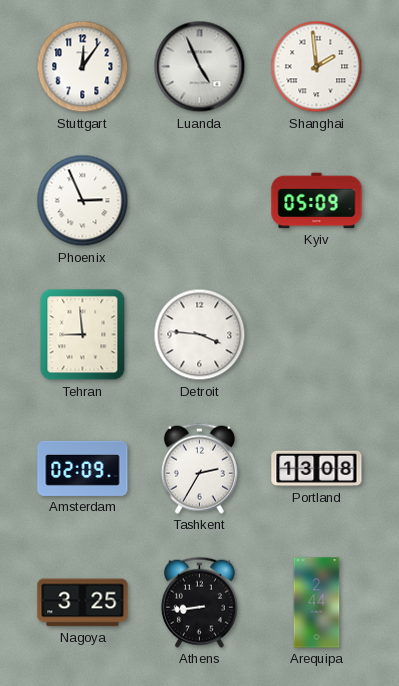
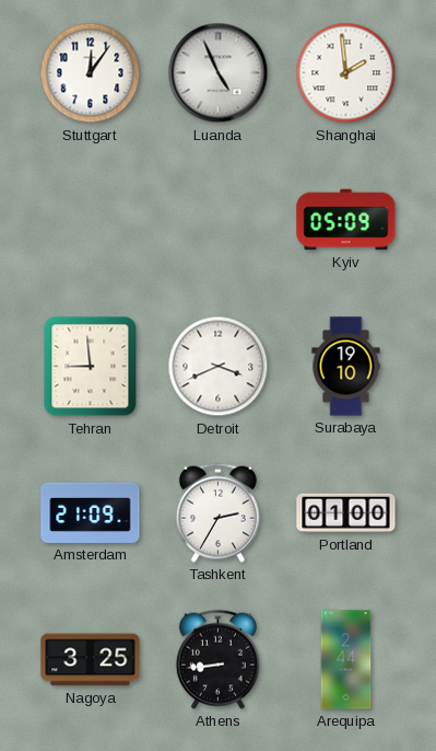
Phoenix: 2:56 -> none (83, 201)
Detroit: 3:46 -> 3:41 (219, 367)
Surabaya: none -> 19:10 (346, 367)
Amsterdam: 02:09 -> 21:09 (91, 512)
Portland: 13:08 -> 01:00 (346, 513)
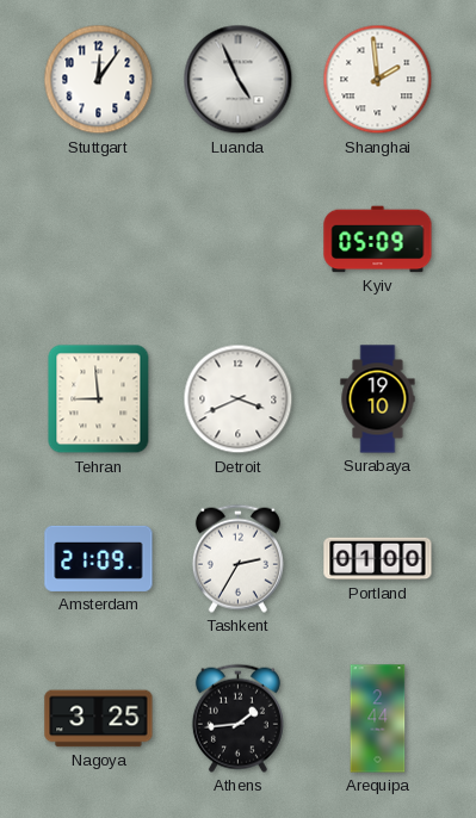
Athens: 8:44 -> 1:44 (237, 718)
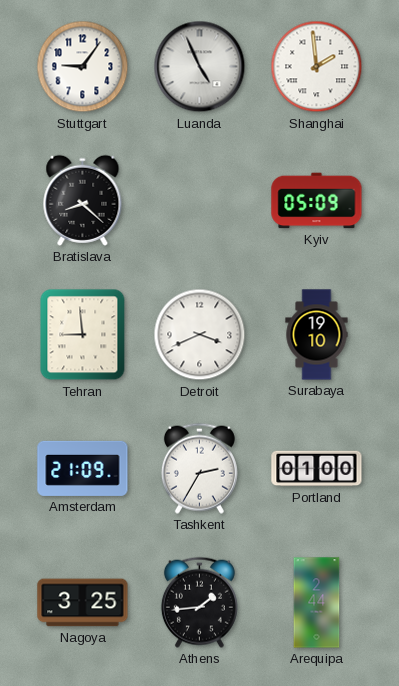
Stuttgart: 12:06 -> 9:06 (83, 67)
Bratislava: none -> 8:22 (83, 200)
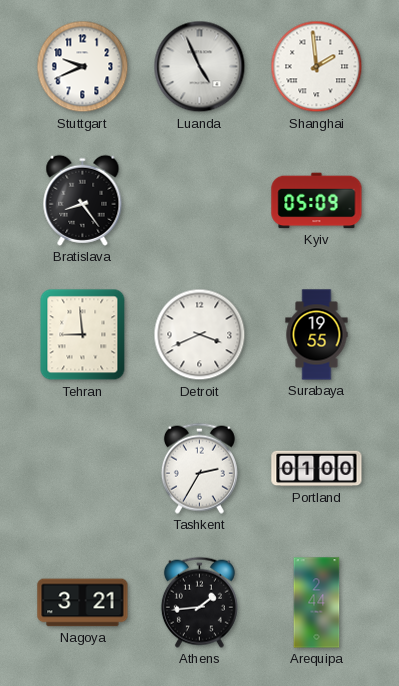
Stuttgart: 9:06 -> 9:41 (83, 67)
Bratislava: 8:22 -> 8:24 (83, 200)
Surabaya: 19:10 -> 19:55 (317, 335)
Amsterdam: 21:09 -> none (83, 468)
Nagoya: 3:25 -> 3:21 (83, 603)
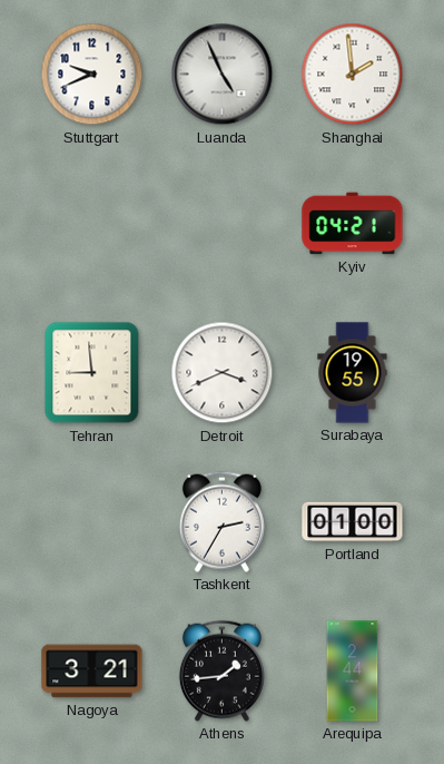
Bratislava: 8:24 -> none (83, 200)
Kyiv: 05:09 -> 04:21 (353, 224)
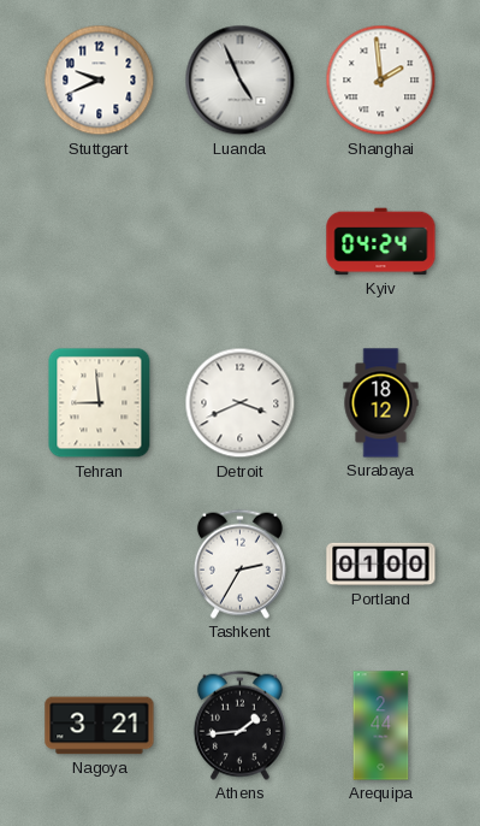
Kyiv: 04:21 -> 04:24 (381, 242)
Surabaya: 19:55 -> 18:12 (381, 403)
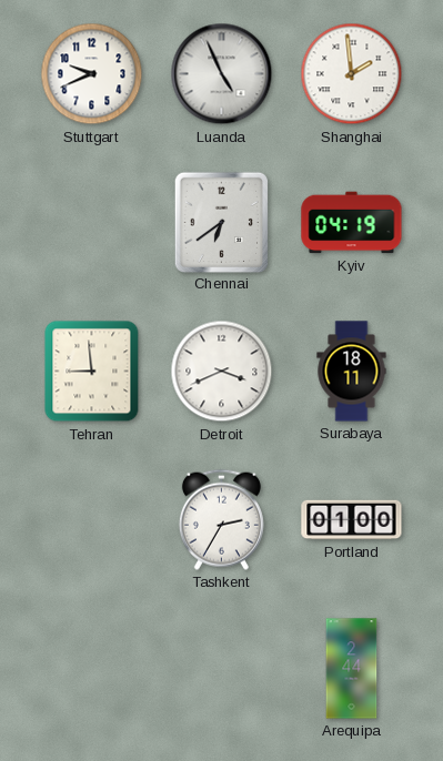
Chennai: none -> 6:39 (221, 222)
Kyiv: 04:24 -> 04:19 (352, 223)
Surabaya: 18:12 -> 18:11 (352, 372)
Nagoya: 3:21 -> none (100, 726)
Athens: 1:44 -> none (239, 725)
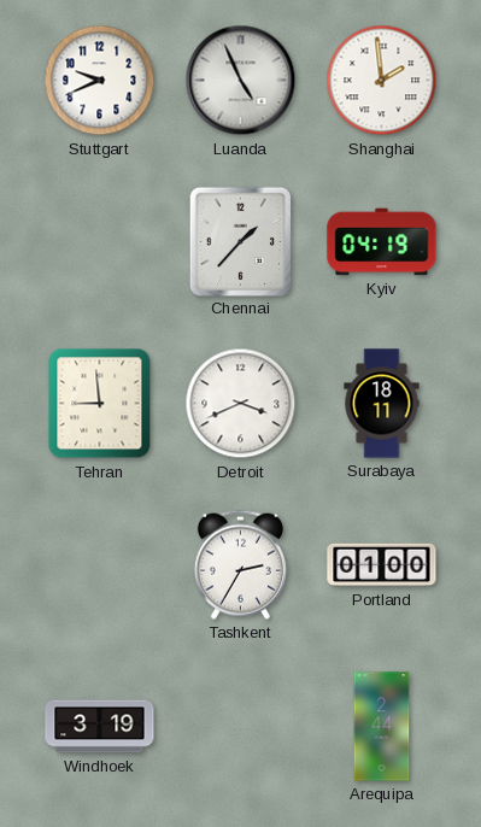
Chennai: 6:39 -> 1:37 (240, 241)
Windhoek: none -> 3:19 (100, 727)
